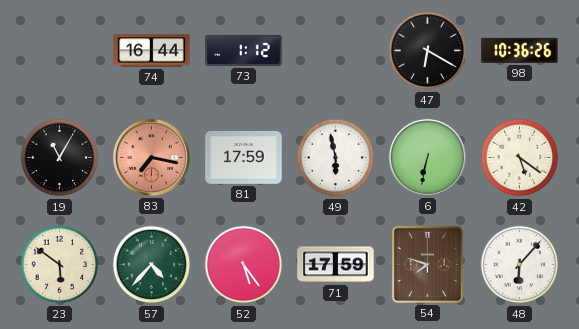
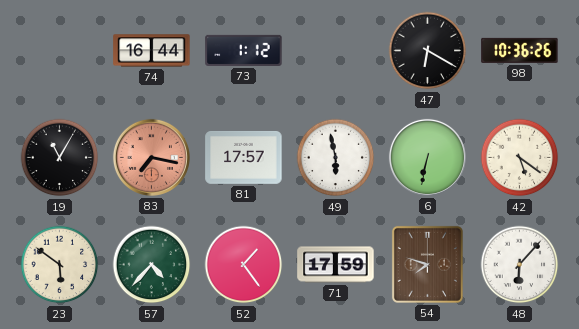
81: 17:59 -> 17:57 (244, 157)
52: 5:24 -> 1:24 (244, 265)
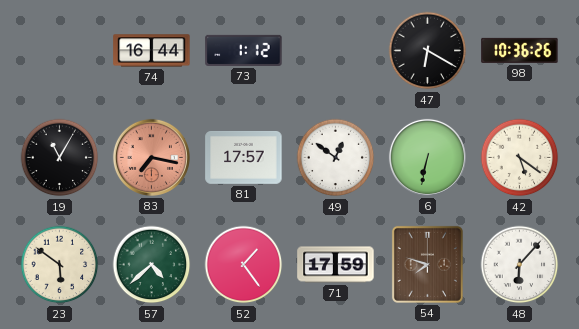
49: 5:58 -> 12:51 (336, 158)
57: 4:37 -> 4:38 (152, 265)
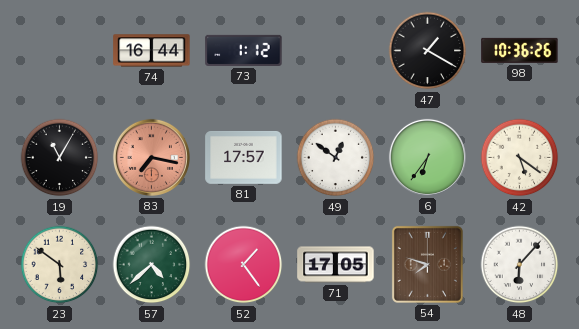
47: 6:20 -> 1:20 (428, 51)
6: 6:32 -> 6:36 (427, 157)
71: 17:59 -> 17:05 (336, 265)
